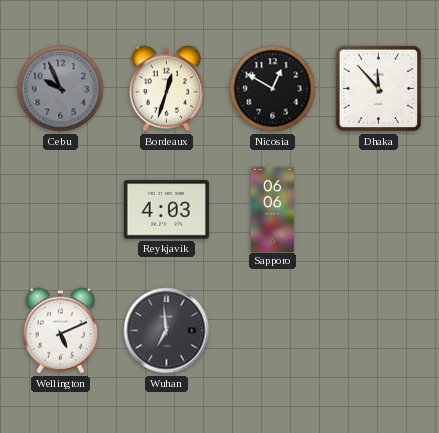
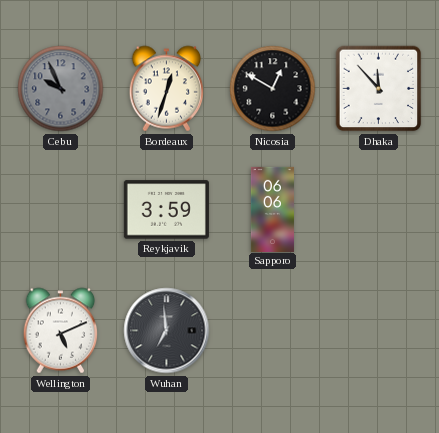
Reykjavik: 4:03 -> 3:59 (166, 210)
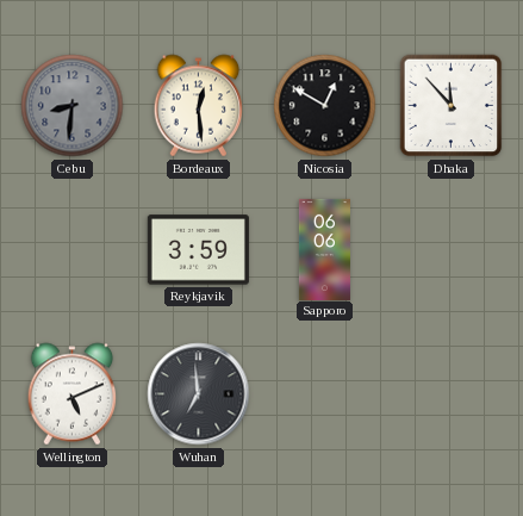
Cebu: 9:56 -> 8:31 (73, 106)
Bordeaux: 12:33 -> 12:29 (199, 106)
